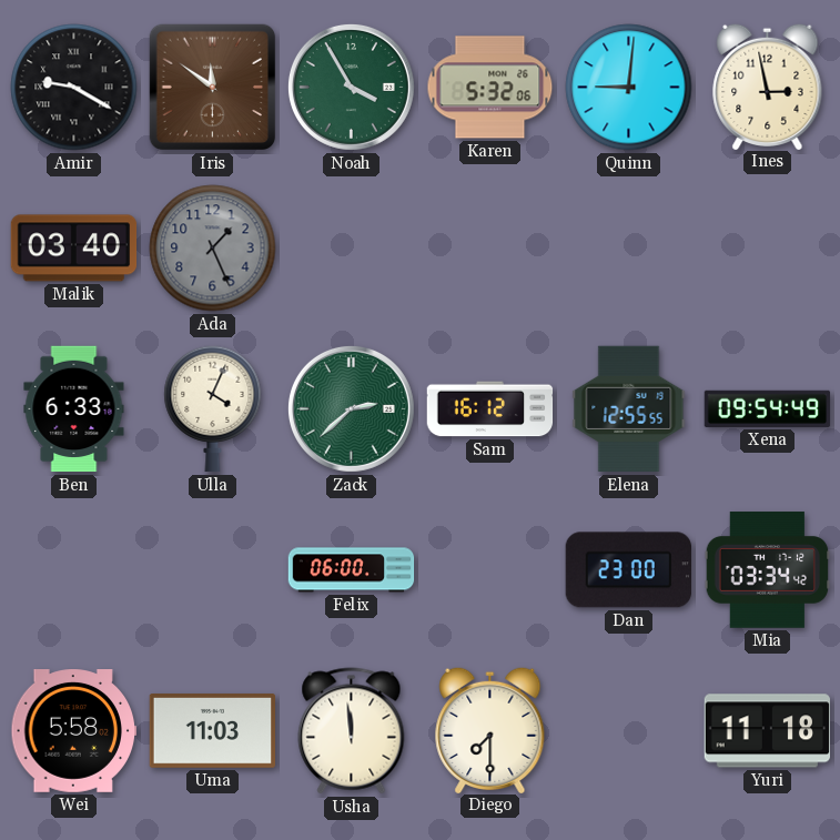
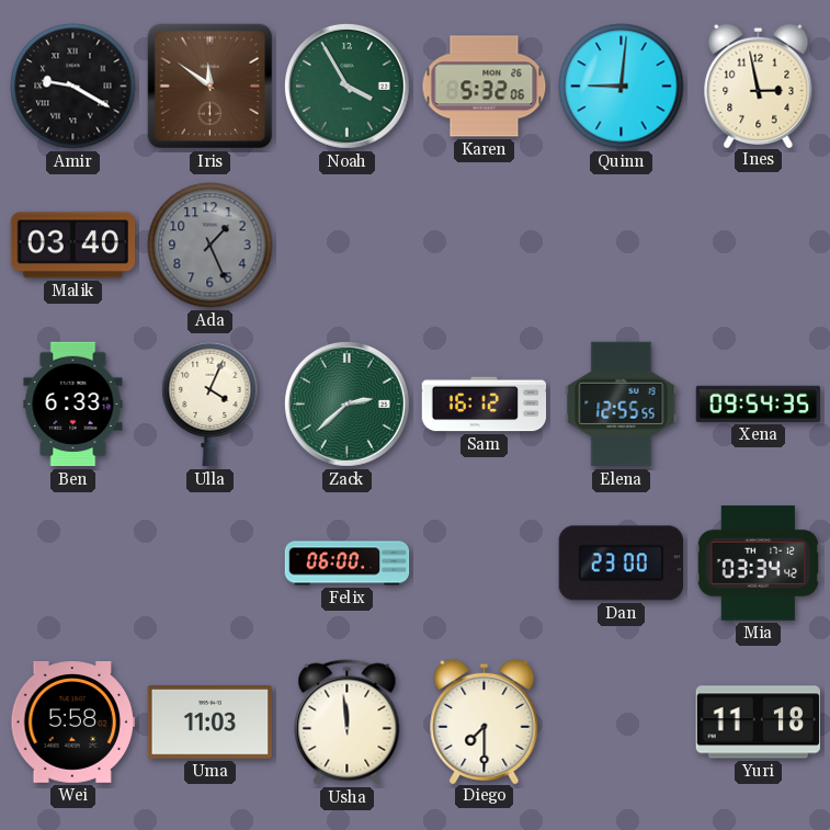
Xena: 09:54:49 -> 09:54:35 (759, 403)
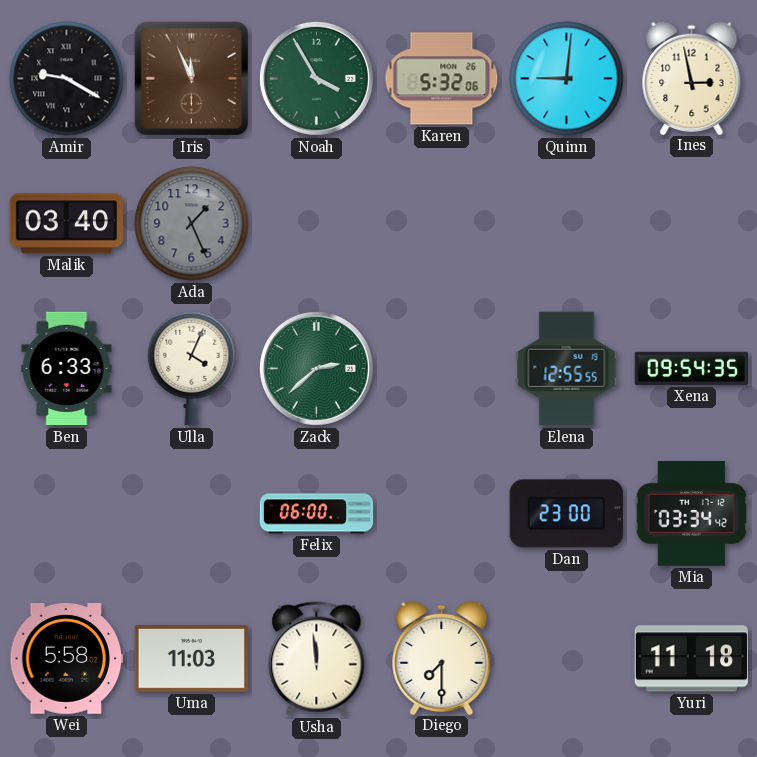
Iris: 11:51 -> 11:56 (192, 79)
Sam: 16:12 -> none (485, 405)
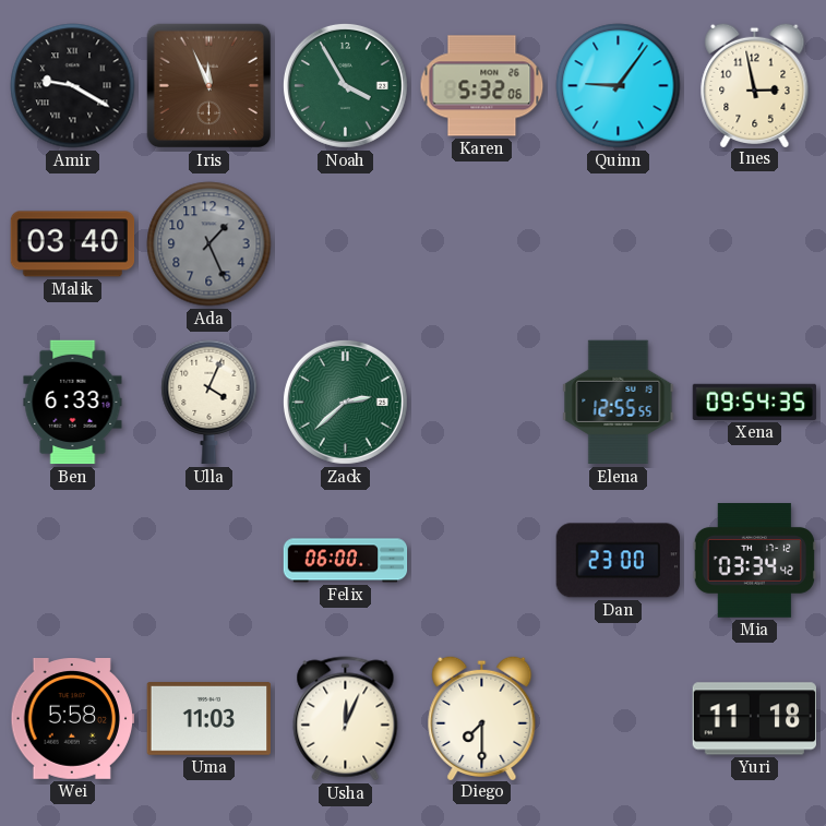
Quinn: 9:01 -> 9:06 (619, 86)
Usha: 11:59 -> 12:04 (346, 719)
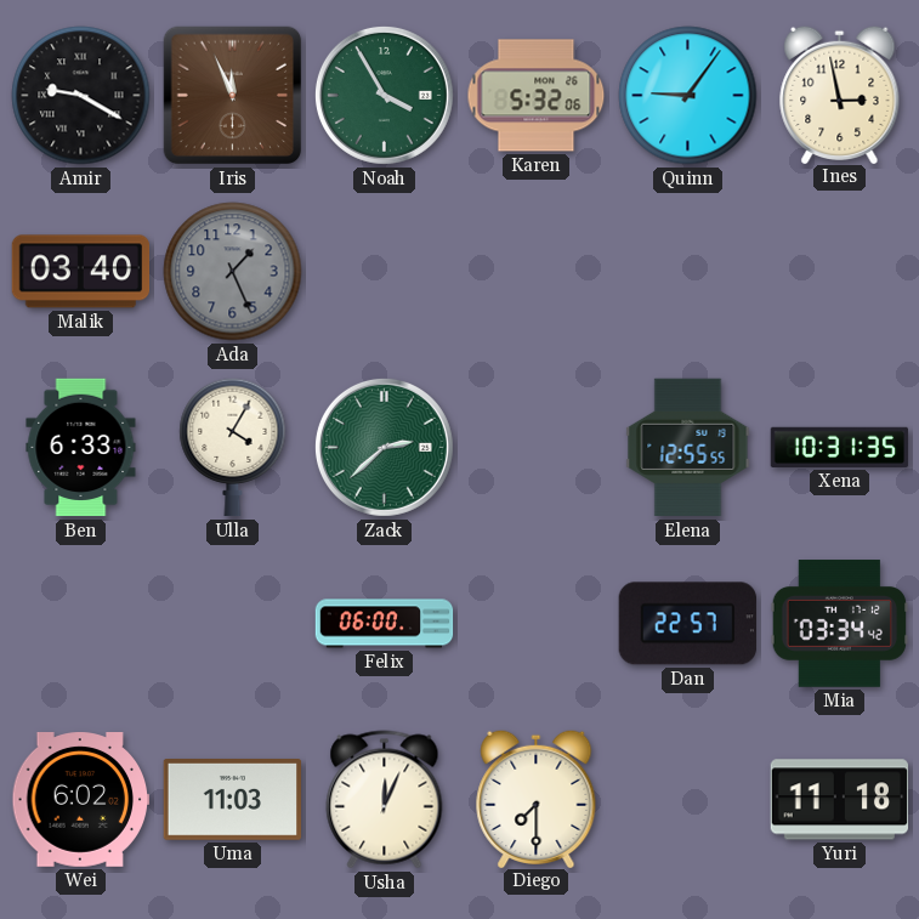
Ulla: 4:04 -> 4:05 (233, 448)
Xena: 09:54 -> 10:31 (840, 447)
Dan: 23:00 -> 22:57 (687, 624)
Wei: 5:58 -> 6:02 (81, 800)
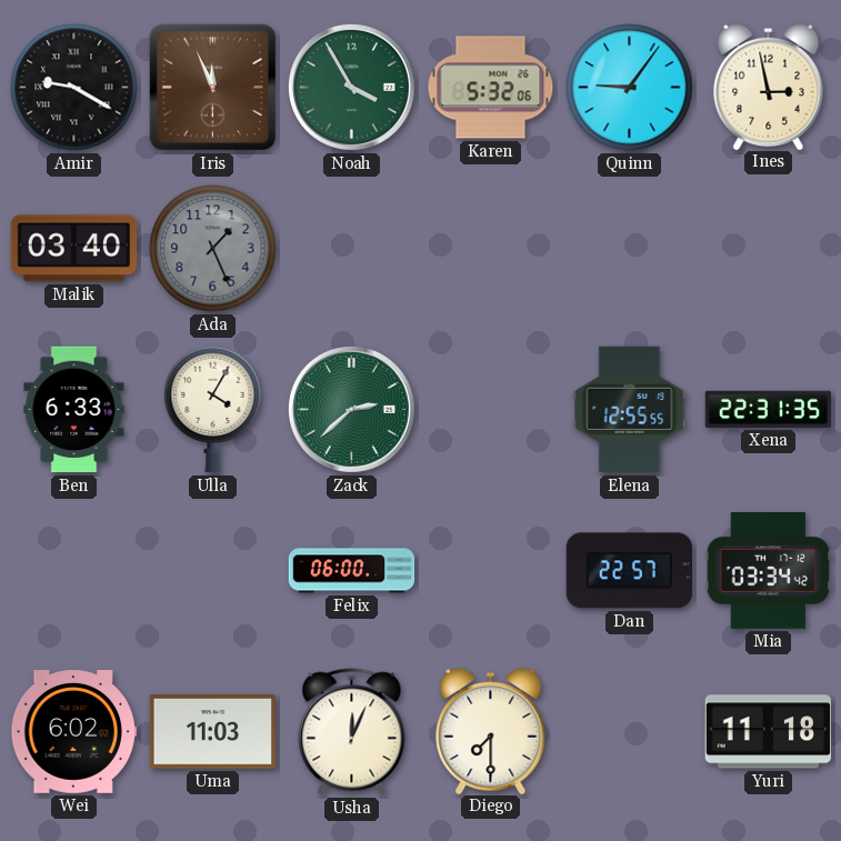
Xena: 10:31 -> 22:31 (769, 409)
